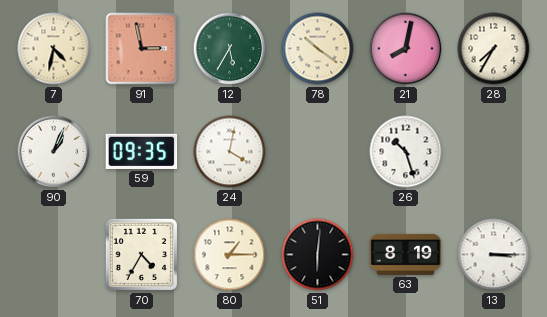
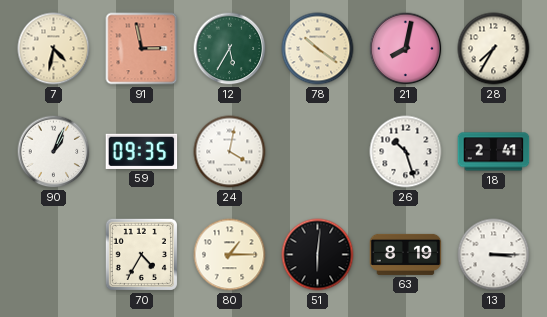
18: none -> 2:41 (494, 152)
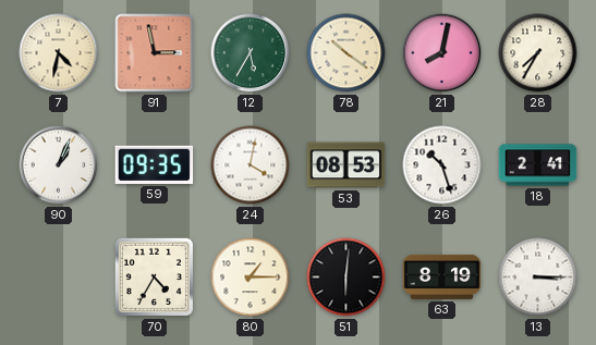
53: none -> 08:53 (346, 165)
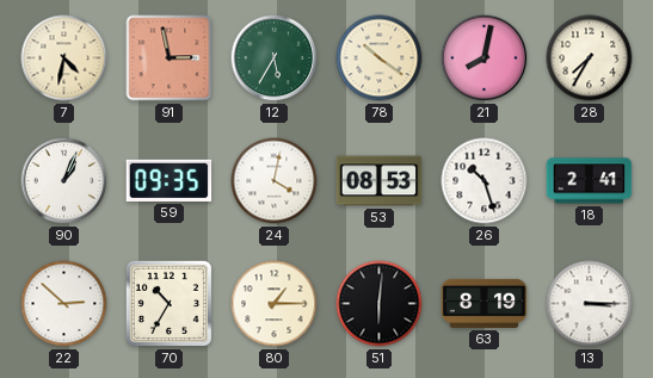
22: none -> 2:52 (64, 304)
70: 4:35 -> 10:35 (168, 303)
